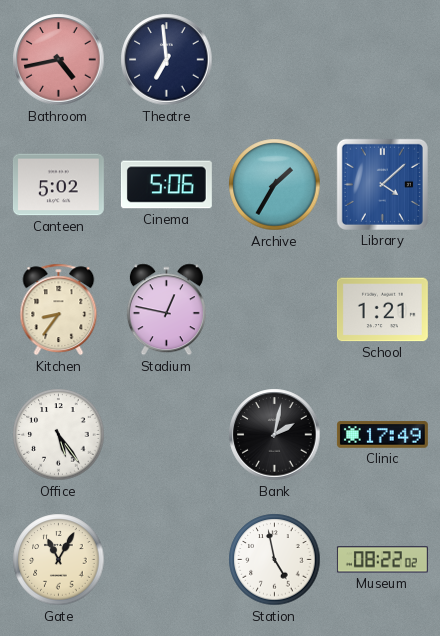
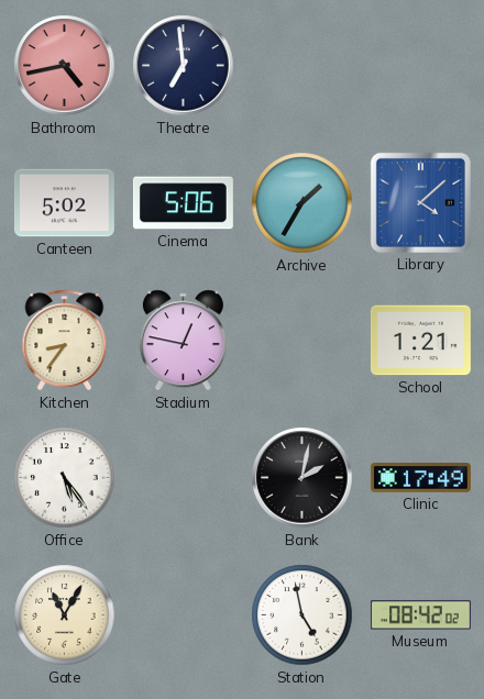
Museum: 08:22 -> 08:42 (420, 615)
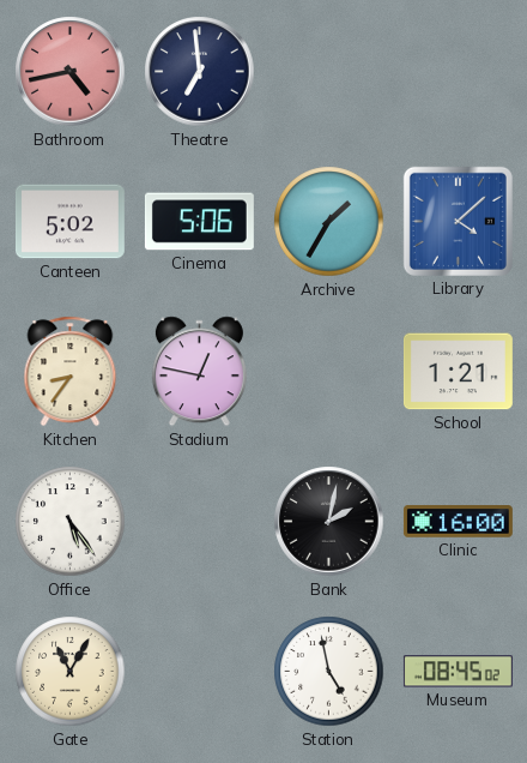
Clinic: 17:49 -> 16:00 (458, 522)
Museum: 08:42 -> 08:45 (458, 672)
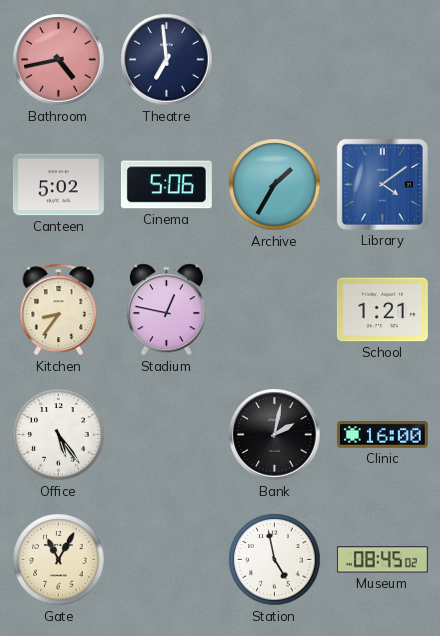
Library: 4:08 -> 4:09 (382, 184)
